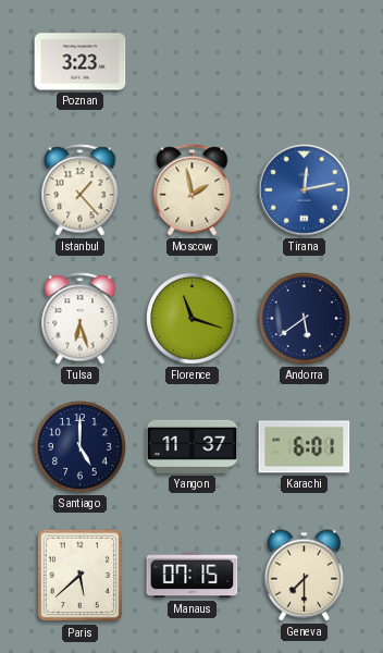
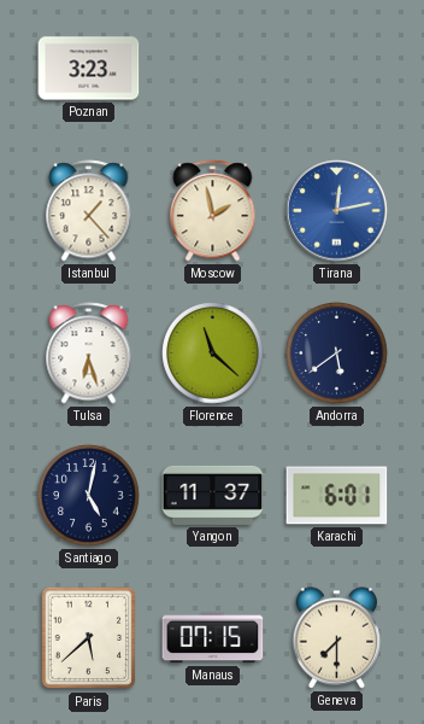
Florence: 11:18 -> 11:22 (213, 354)
Santiago: 5:00 -> 5:02 (89, 496)
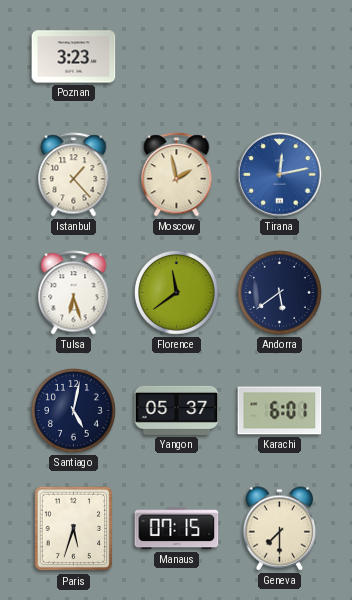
Florence: 11:22 -> 11:39 (177, 293)
Yangon: 11:37 -> 05:37 (177, 410)
Paris: 5:38 -> 5:33 (74, 529)
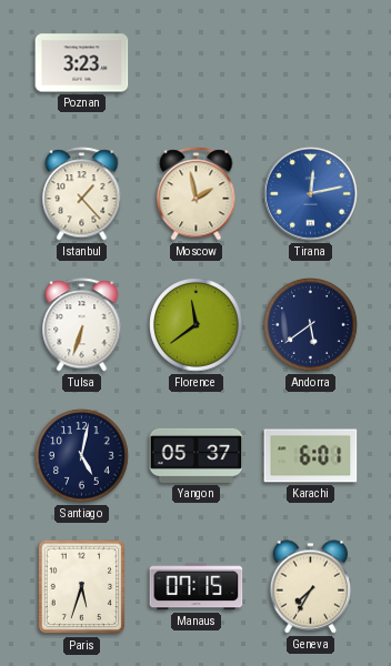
Tulsa: 6:27 -> 6:33 (82, 325)
Geneva: 7:30 -> 7:35 (311, 587)
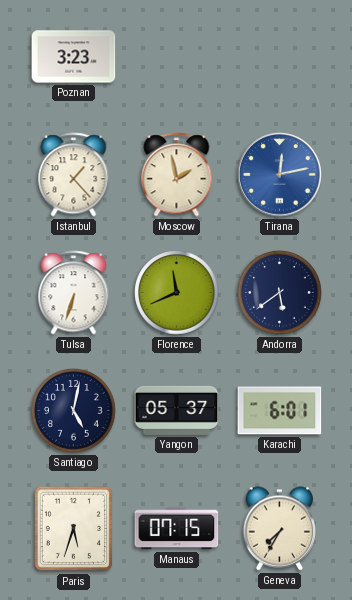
Florence: 11:39 -> 11:41 (177, 293)
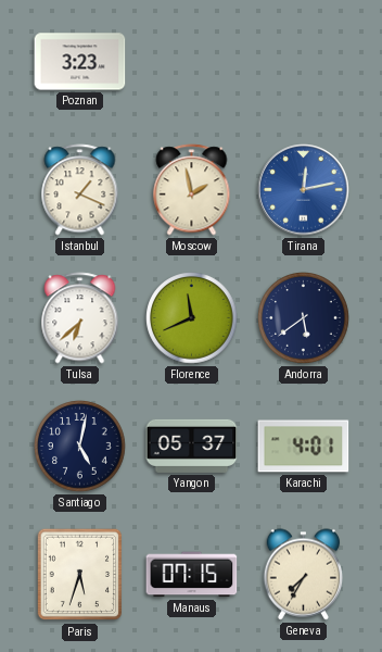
Istanbul: 1:23 -> 1:19 (80, 190)
Tulsa: 6:33 -> 6:38 (80, 318)
Karachi: 6:01 -> 4:01 (304, 447)
